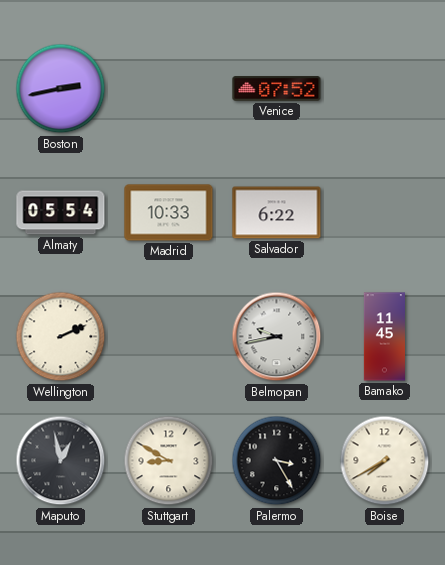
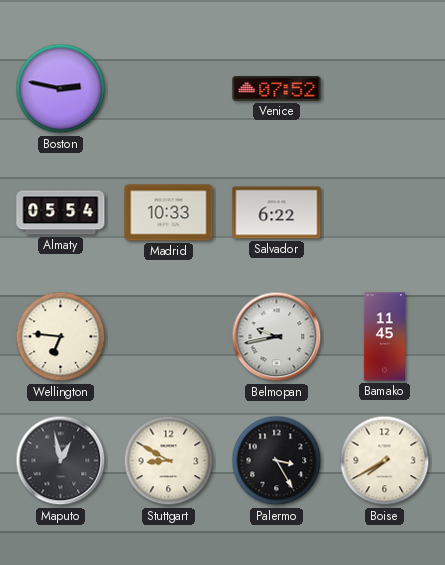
Boston: 2:43 -> 2:47 (61, 89)
Wellington: 2:11 -> 6:46 (61, 337)
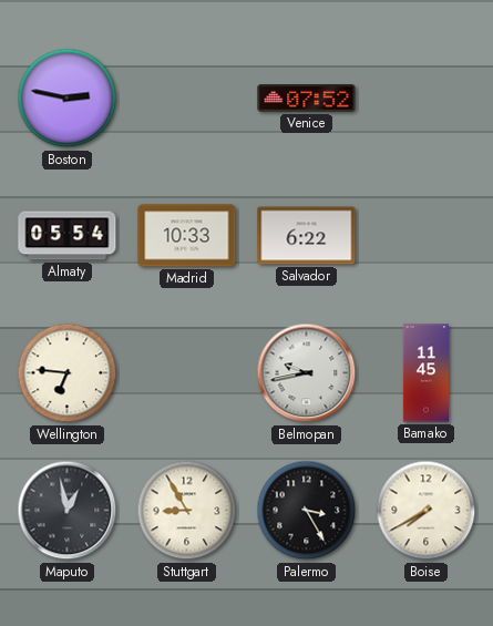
Stuttgart: 8:50 -> 8:55 (187, 511)
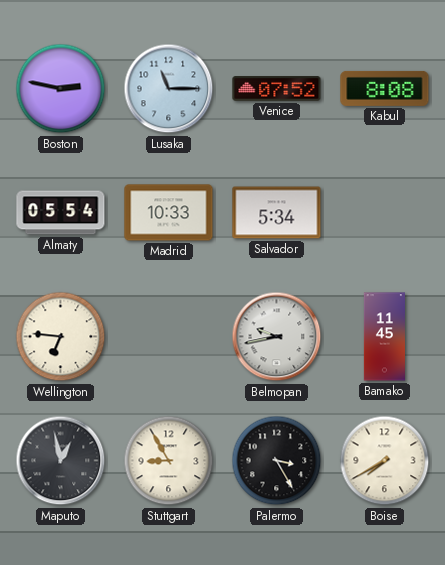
Lusaka: none -> 11:15 (169, 89)
Kabul: none -> 8:08 (385, 88)
Salvador: 6:22 -> 5:34 (277, 213)
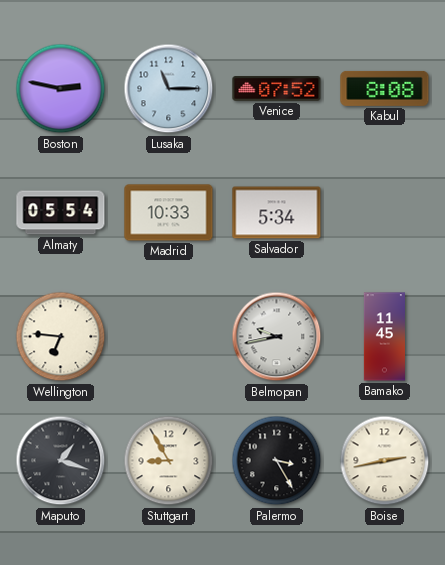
Maputo: 12:58 -> 1:18 (61, 461)
Boise: 7:40 -> 2:43 (385, 461)
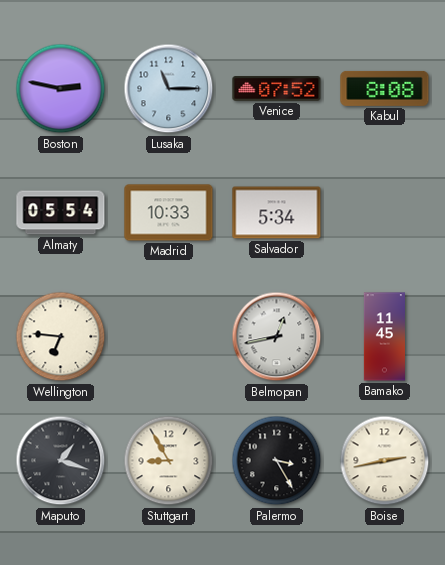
Belmopan: 9:43 -> 12:43 (277, 337)
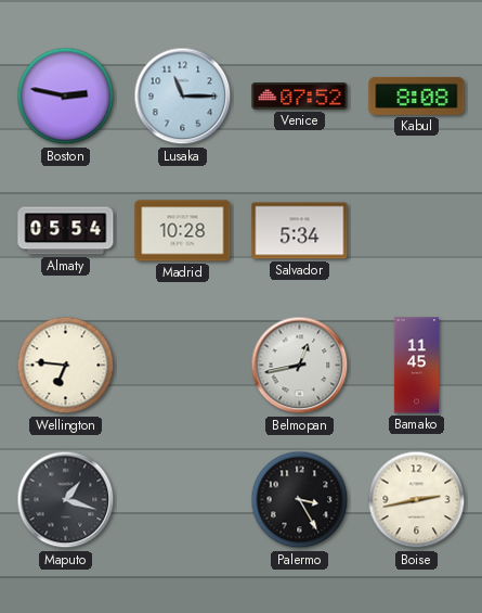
Madrid: 10:33 -> 10:28 (183, 231)
Stuttgart: 8:55 -> none (169, 461)
